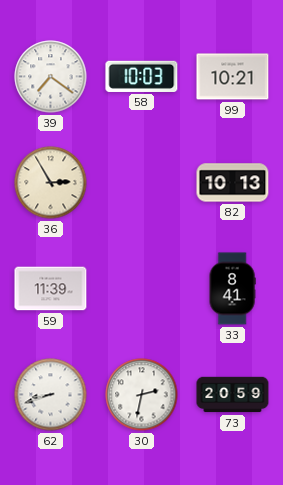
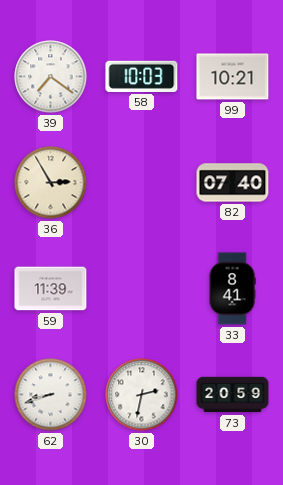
82: 10:13 -> 07:40 (233, 183)
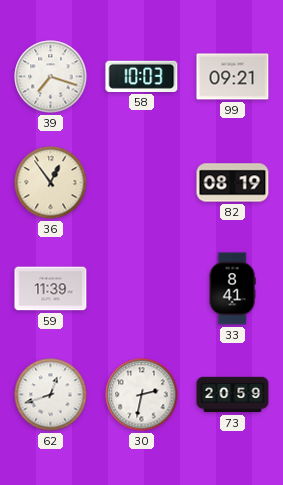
39: 7:21 -> 7:18 (51, 77)
99: 10:21 -> 09:21 (233, 77)
36: 2:55 -> 12:54 (51, 183)
82: 07:40 -> 08:19 (233, 183)
62: 8:42 -> 12:42 (51, 395)
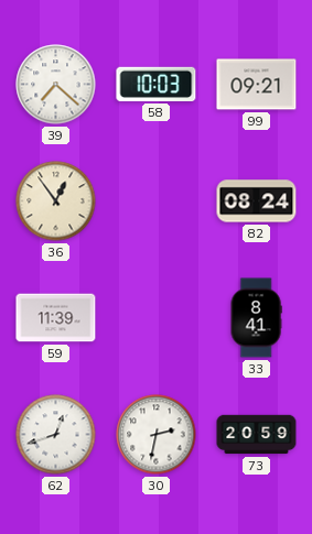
39: 7:18 -> 7:22 (56, 85)
82: 08:19 -> 08:24 (257, 201)
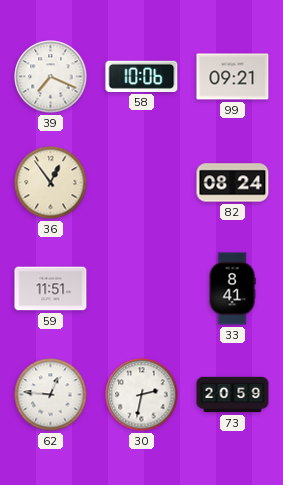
39: 7:22 -> 7:19 (51, 77)
58: 10:03 -> 10:06 (142, 76)
59: 11:39 -> 11:51 (51, 289)
62: 12:42 -> 12:46 (51, 395)
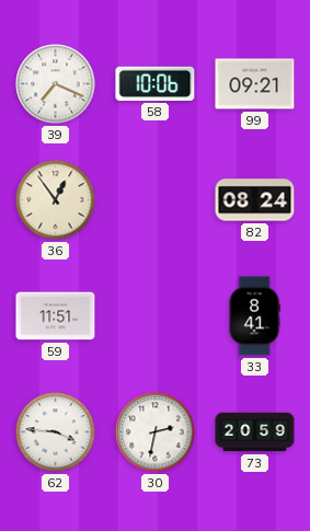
62: 12:46 -> 3:46 (56, 432)
